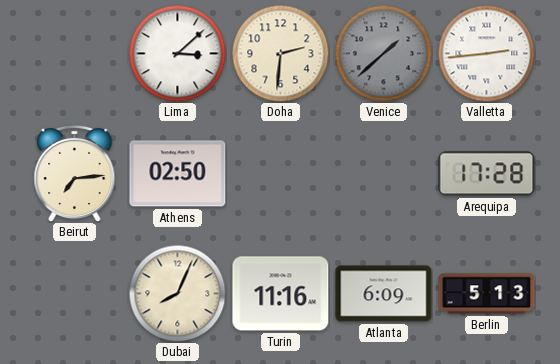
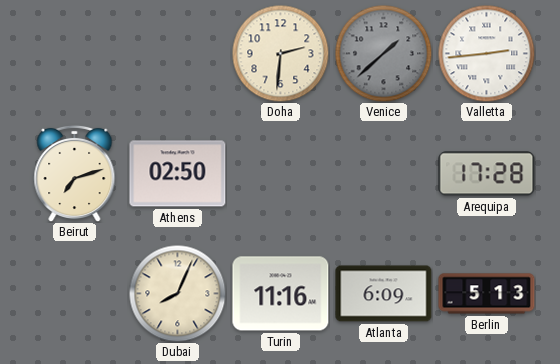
Lima: 3:08 -> none (177, 53)
Beirut: 7:14 -> 7:12 (75, 173)
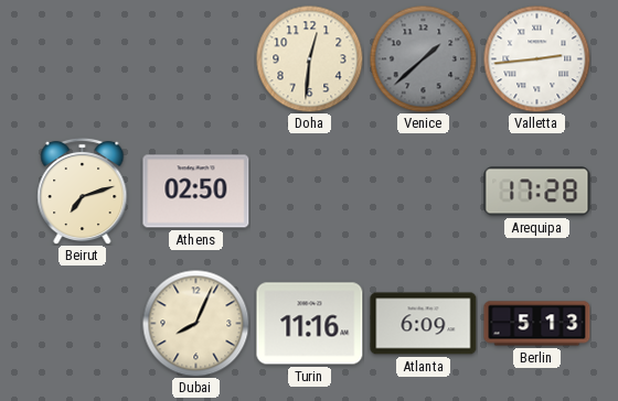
Doha: 2:31 -> 12:31 (309, 58)
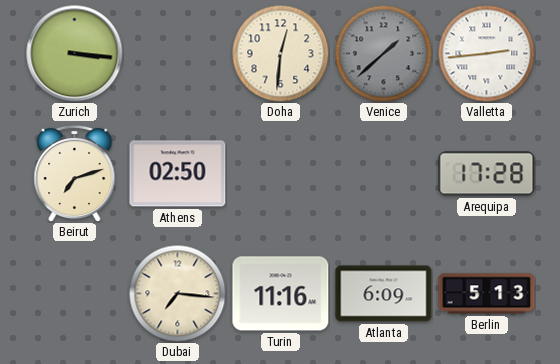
Zurich: none -> 3:16 (75, 54)
Dubai: 8:04 -> 7:16 (177, 293)
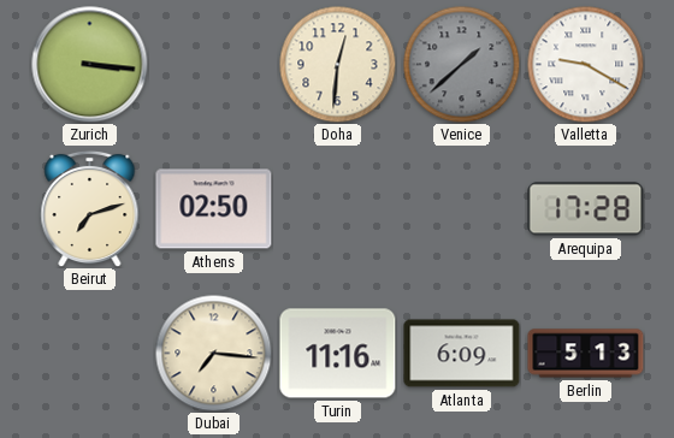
Valletta: 2:44 -> 9:20 (585, 64)
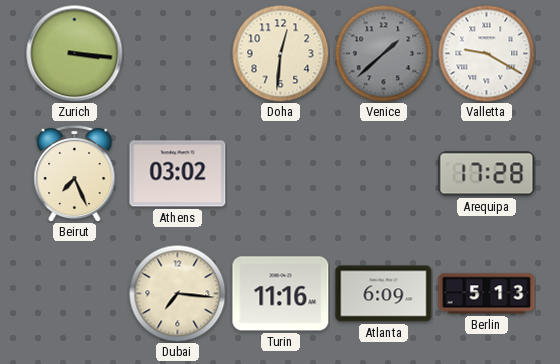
Beirut: 7:12 -> 7:26 (75, 173)
Athens: 02:50 -> 03:02 (178, 174)
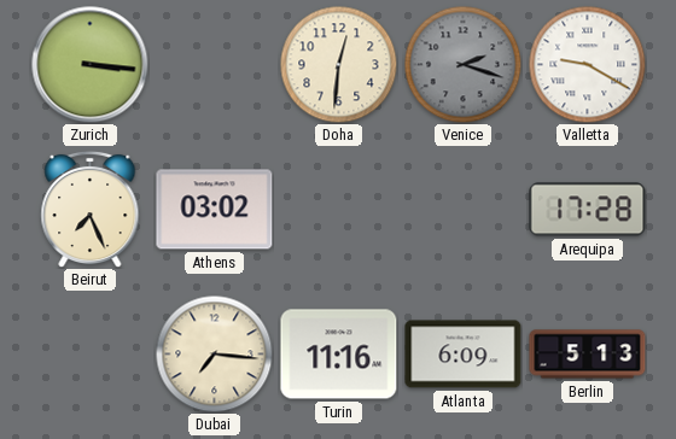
Venice: 1:38 -> 2:18 (462, 64)
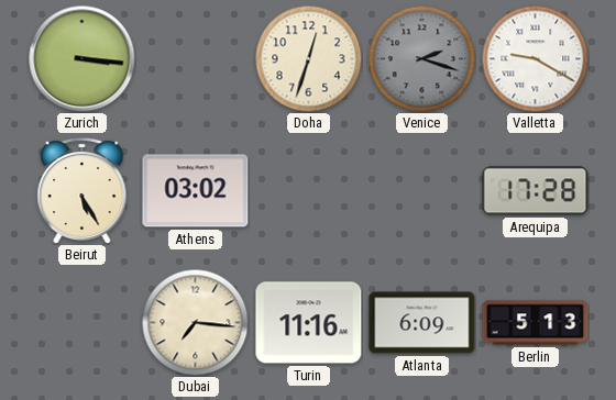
Doha: 12:31 -> 12:33 (308, 58)
Beirut: 7:26 -> 5:25 (82, 190)
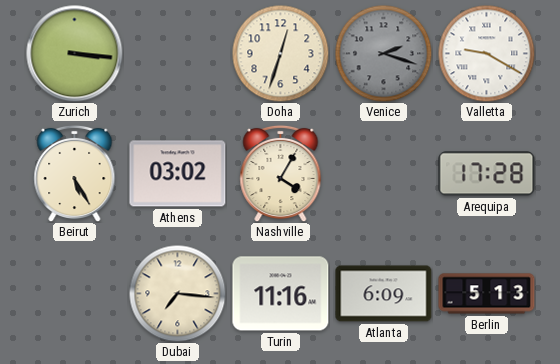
Nashville: none -> 4:05 (281, 173)
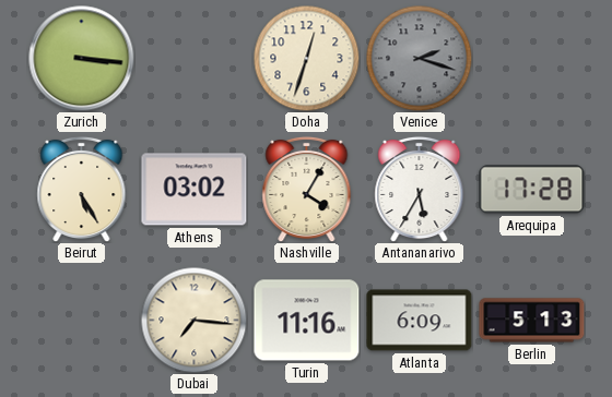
Valletta: 9:20 -> none (486, 53)
Antananarivo: none -> 5:35 (420, 189)
